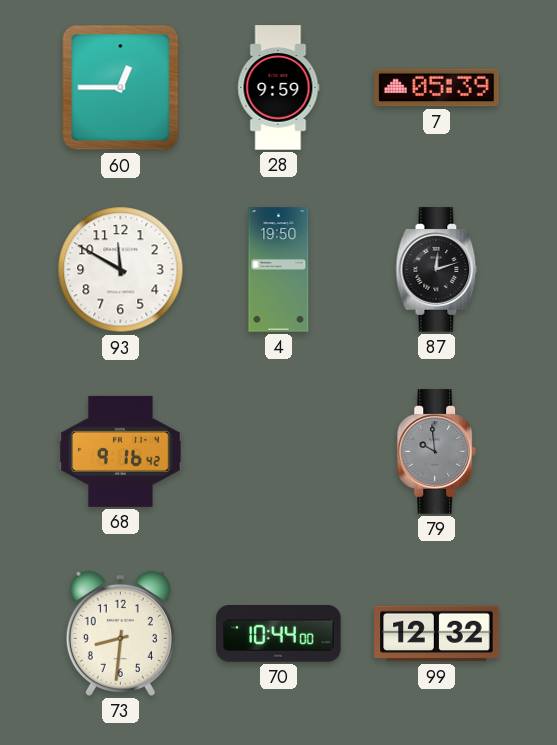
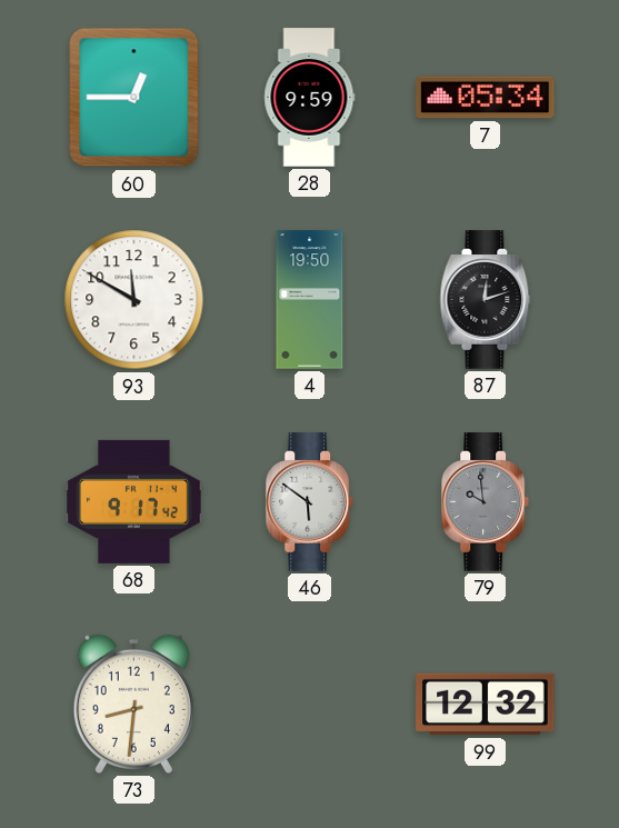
7: 05:39 -> 05:34 (486, 98)
68: 9:16 -> 9:17 (134, 501)
46: none -> 5:51 (310, 502)
70: 10:44 -> none (279, 634)
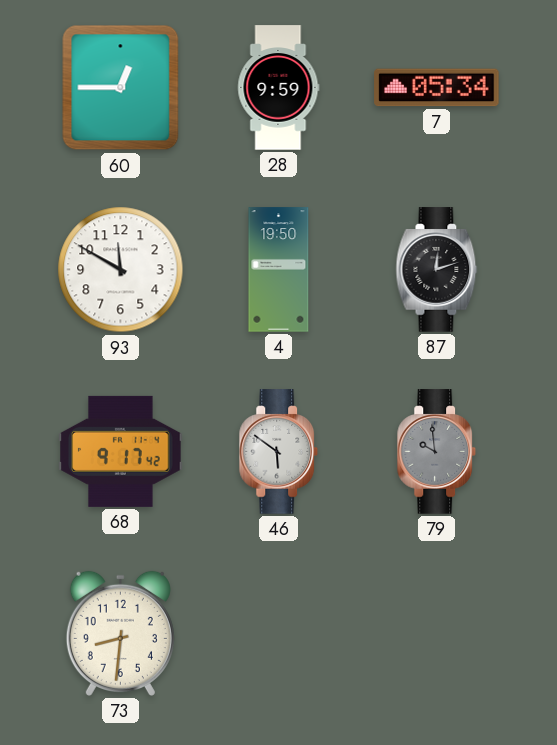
99: 12:32 -> none (486, 705)
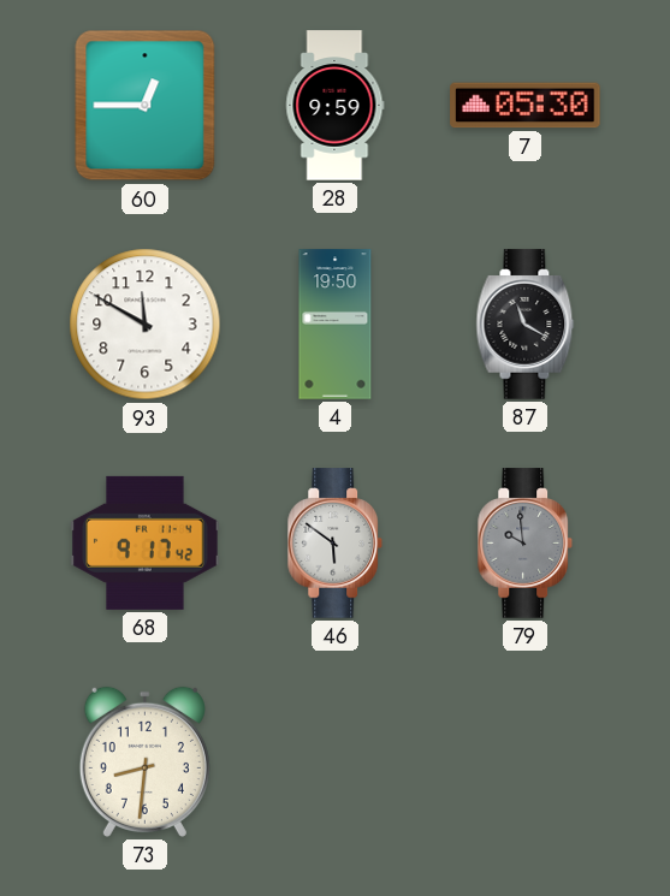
7: 05:34 -> 05:30 (526, 106)
87: 12:12 -> 11:20 (526, 325)
